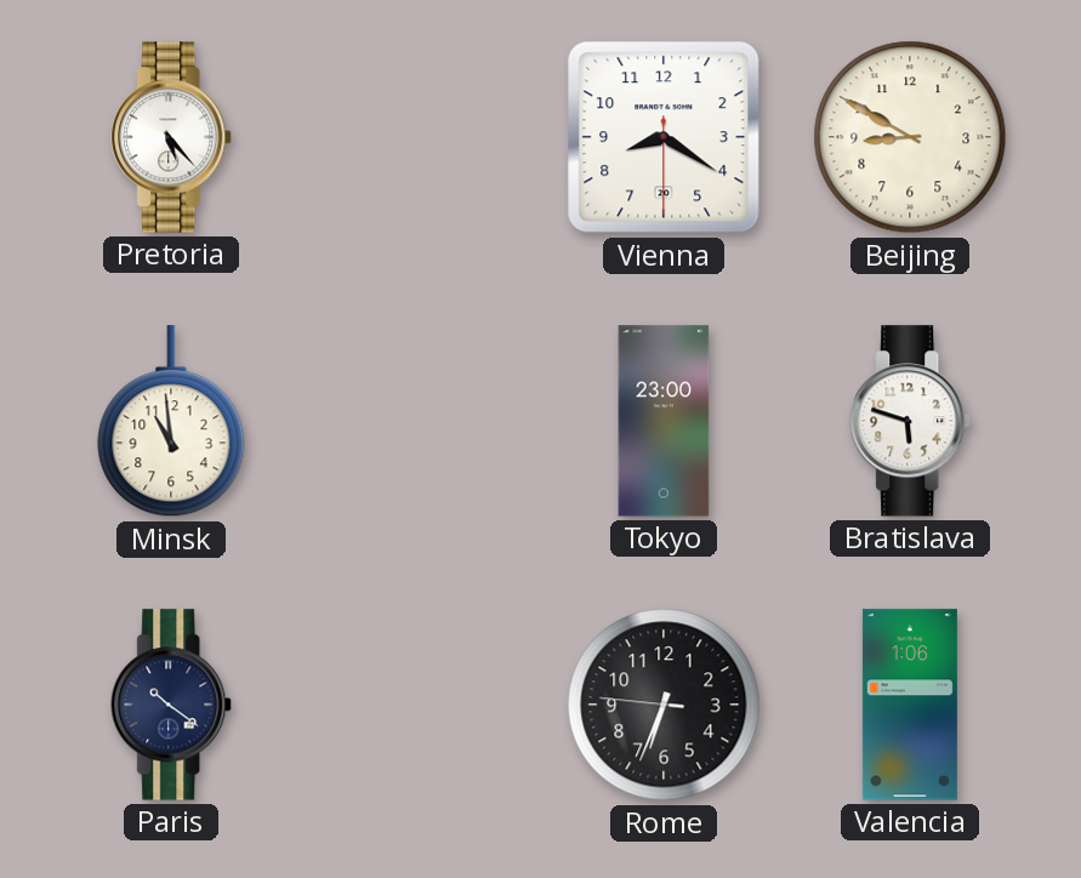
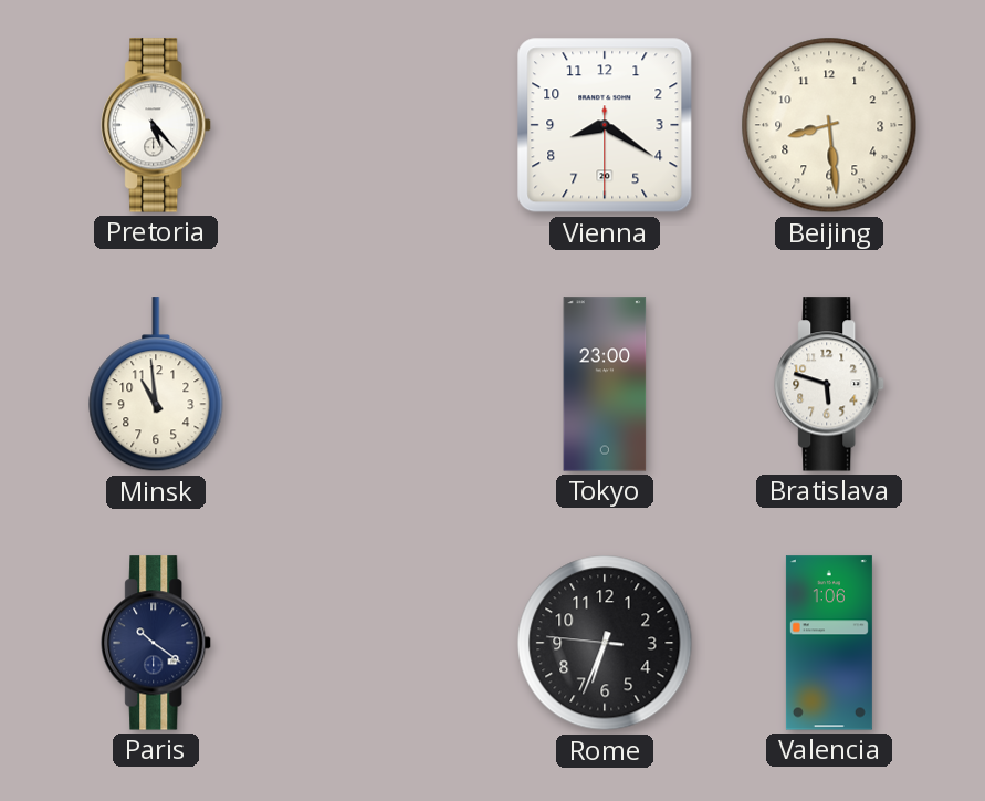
Beijing: 8:50 -> 8:29 (829, 125)
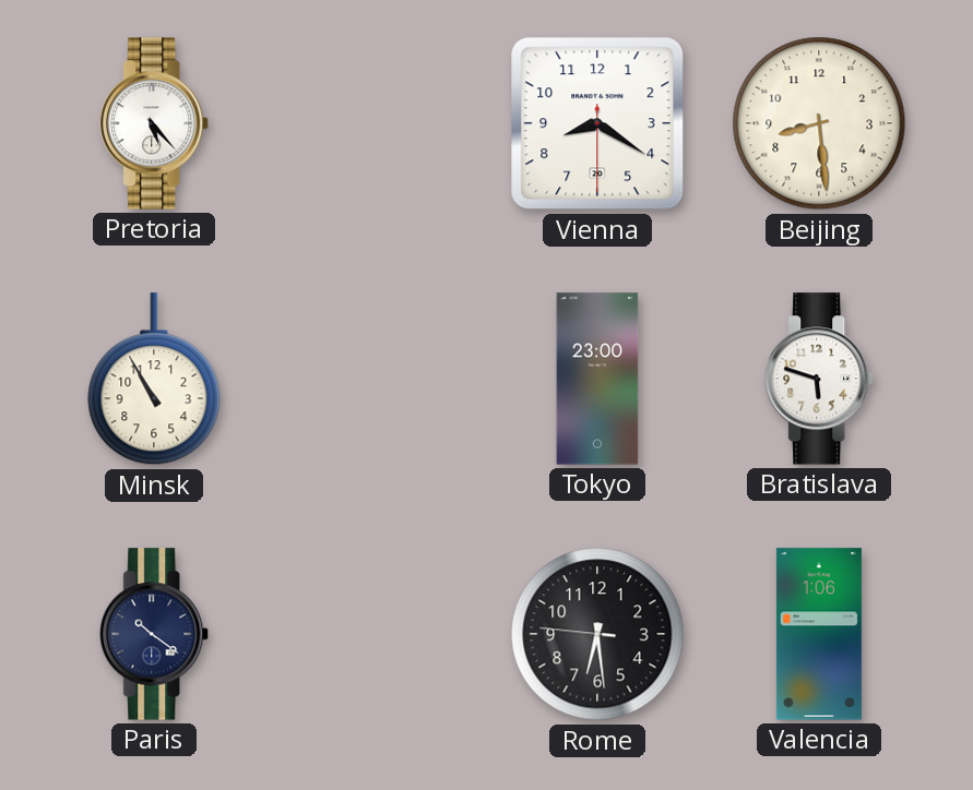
Minsk: 10:59 -> 10:55 (154, 380)
Rome: 6:33 -> 6:28 (597, 634)
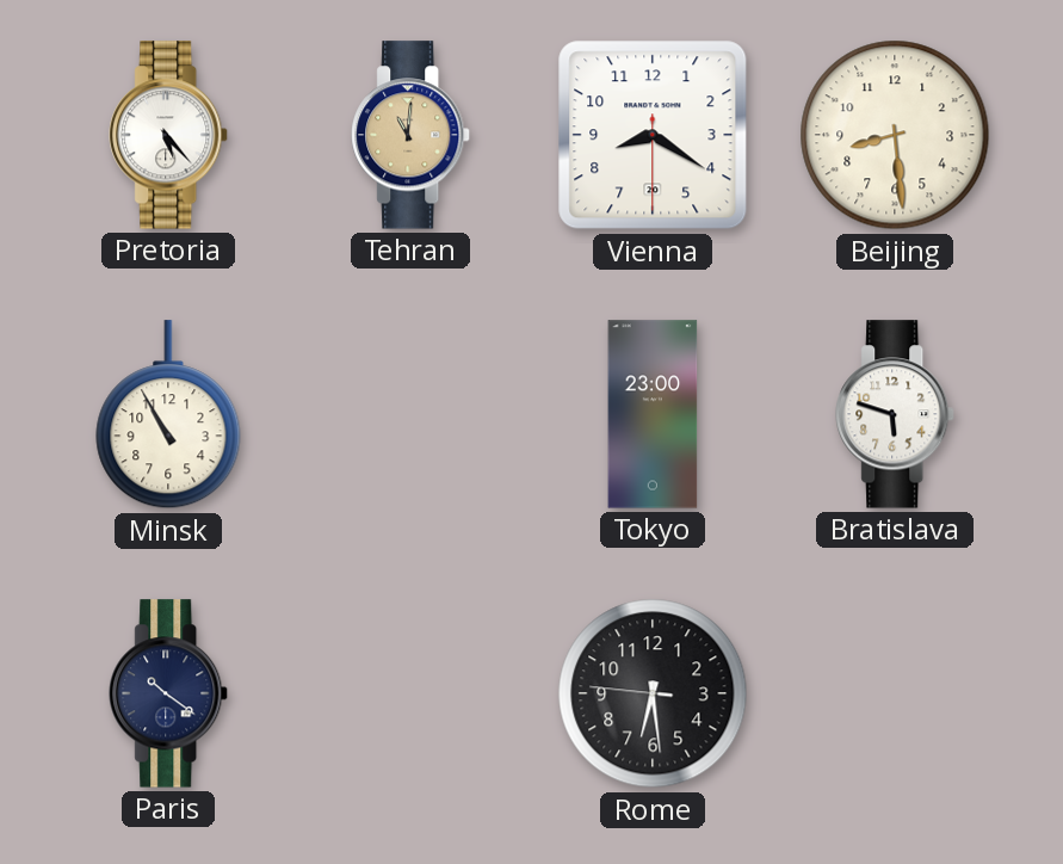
Tehran: none -> 11:01 (412, 135)
Valencia: 1:06 -> none (819, 634)
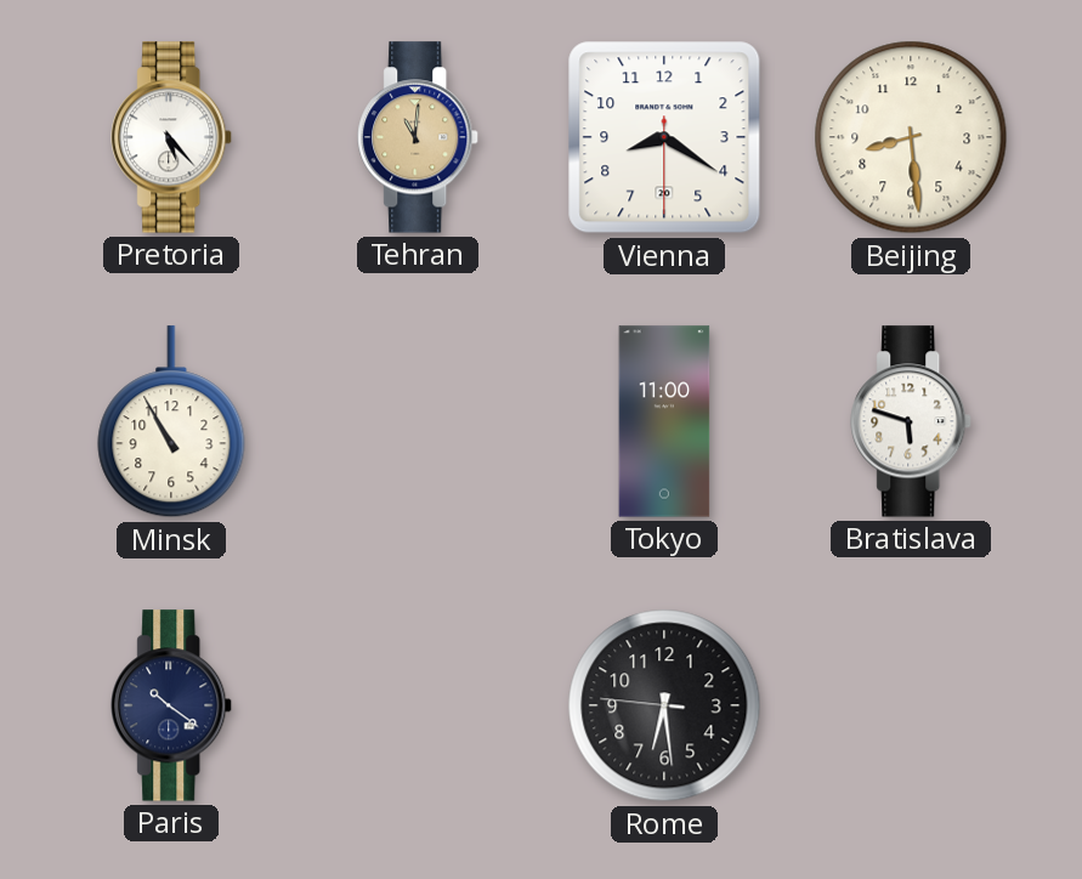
Tokyo: 23:00 -> 11:00 (664, 421)
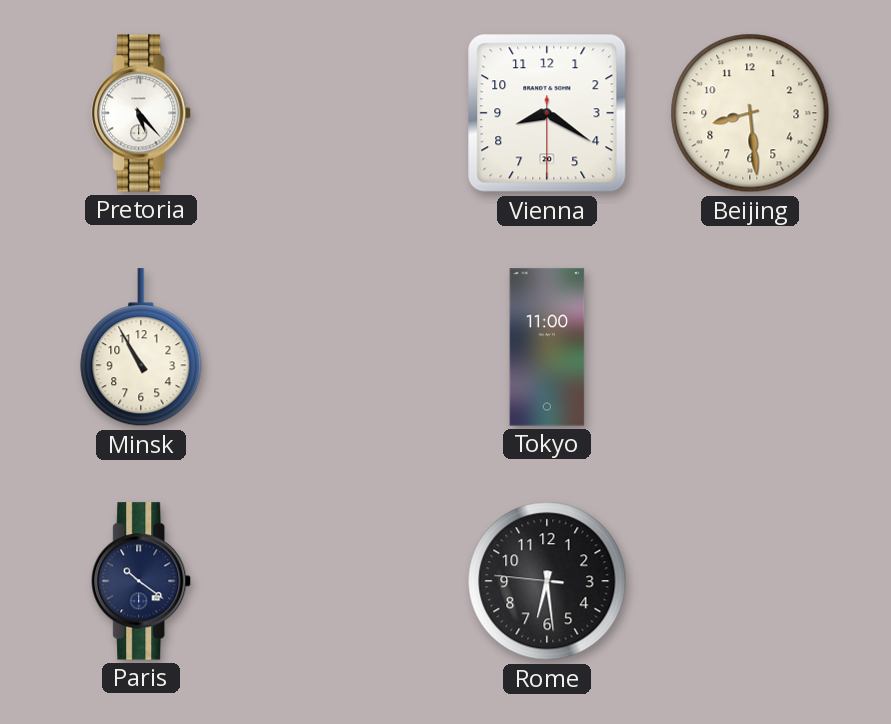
Tehran: 11:01 -> none (419, 137)
Bratislava: 5:48 -> none (912, 421)
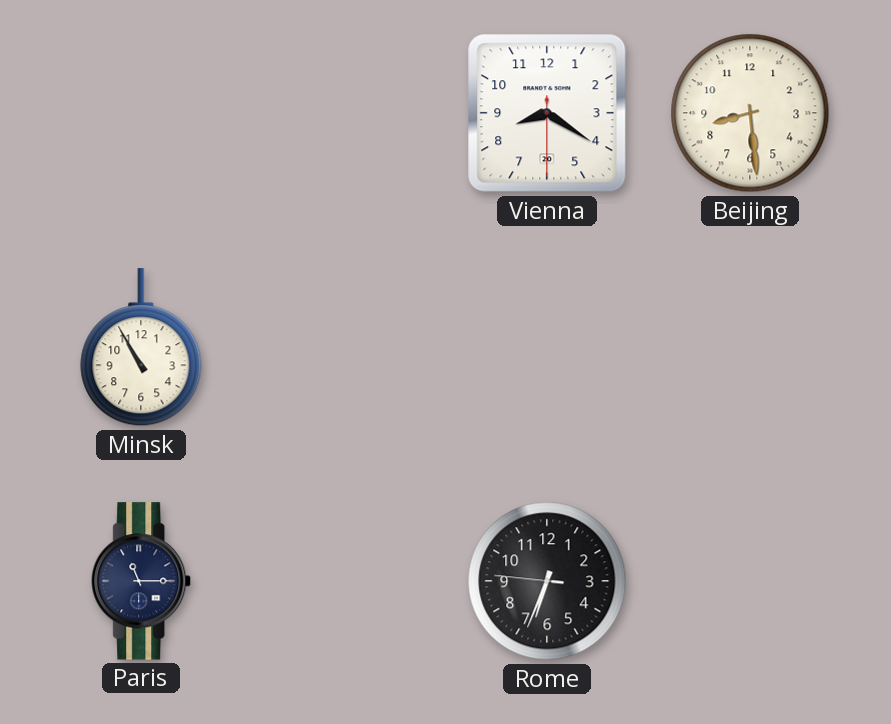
Pretoria: 5:23 -> none (142, 113)
Tokyo: 11:00 -> none (547, 347)
Paris: 10:21 -> 11:15 (142, 581)
Rome: 6:28 -> 6:33 (547, 581)
